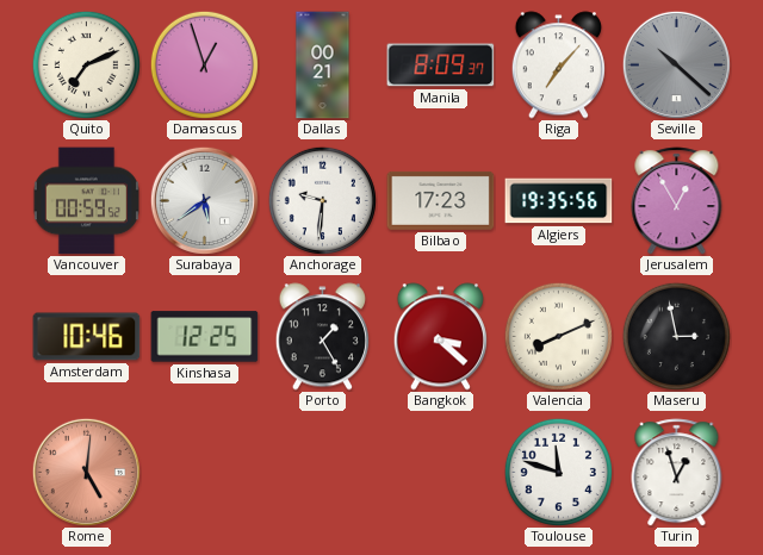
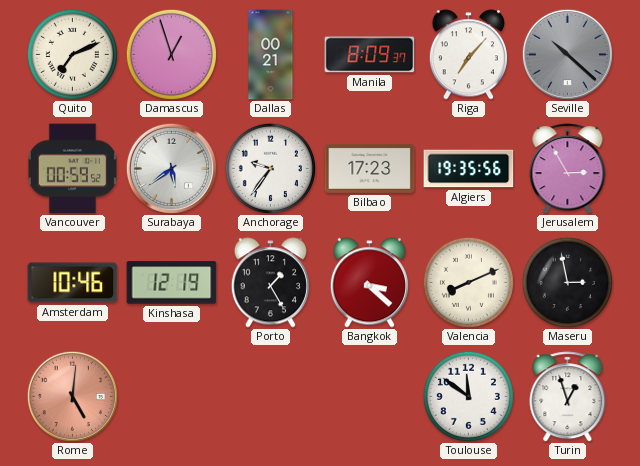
Anchorage: 9:31 -> 9:36 (270, 168)
Jerusalem: 12:55 -> 2:55 (568, 169)
Kinshasa: 12:25 -> 12:19 (172, 283)
Toulouse: 11:48 -> 11:51 (468, 396)
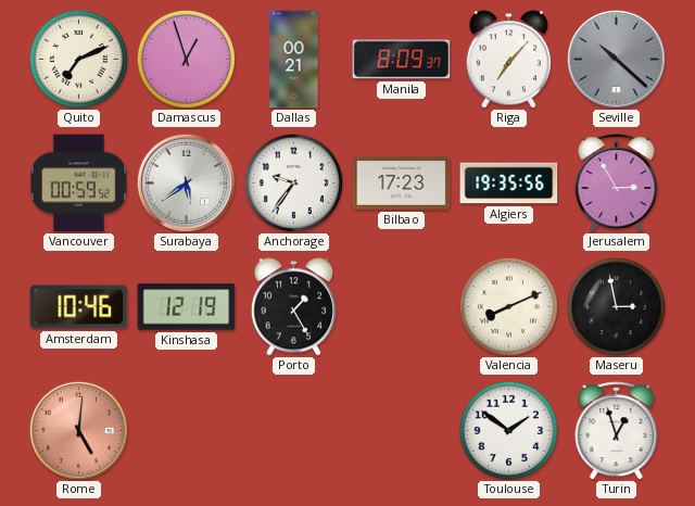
Bangkok: 3:22 -> none (369, 283)
Toulouse: 11:51 -> 1:51 (508, 430)
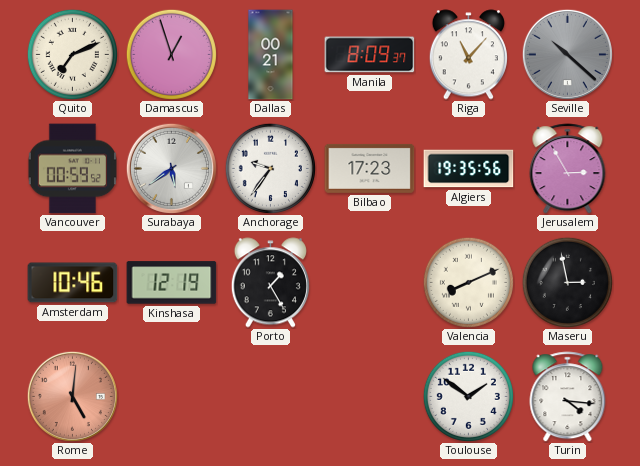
Riga: 7:07 -> 11:07 (468, 55)
Turin: 12:57 -> 4:16 (568, 397)
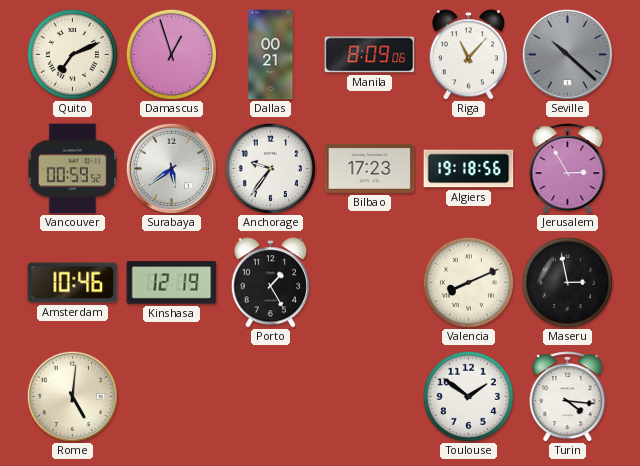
Manila: 8:09:37 -> 8:09:06 (370, 55)
Algiers: 19:35 -> 19:18 (469, 169)
Rome dial: salmon -> cream (72, 396)
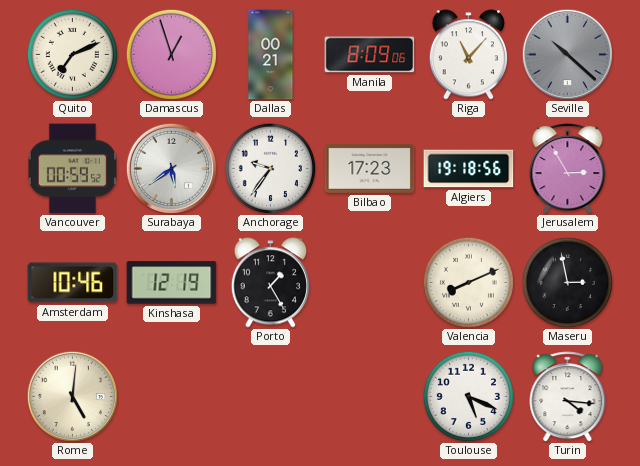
Toulouse: 1:51 -> 5:19 (468, 396)
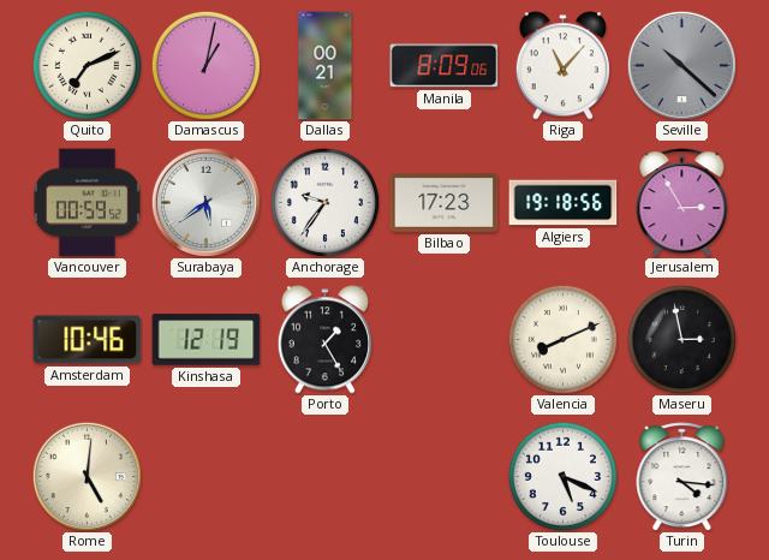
Damascus: 12:57 -> 1:02 (205, 65)
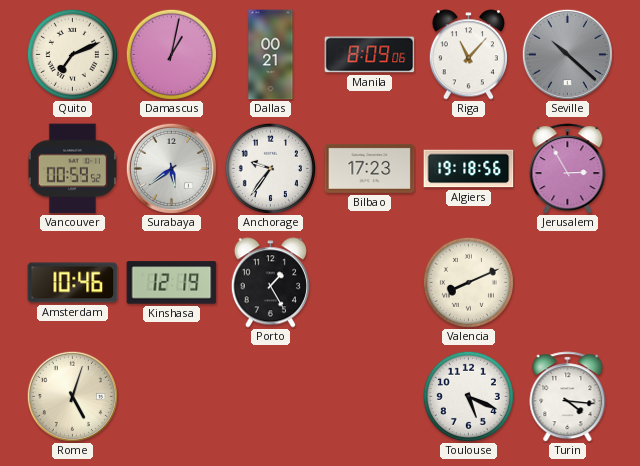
Maseru: 2:58 -> none (681, 339)
Rome: 5:01 -> 5:03 (72, 396)
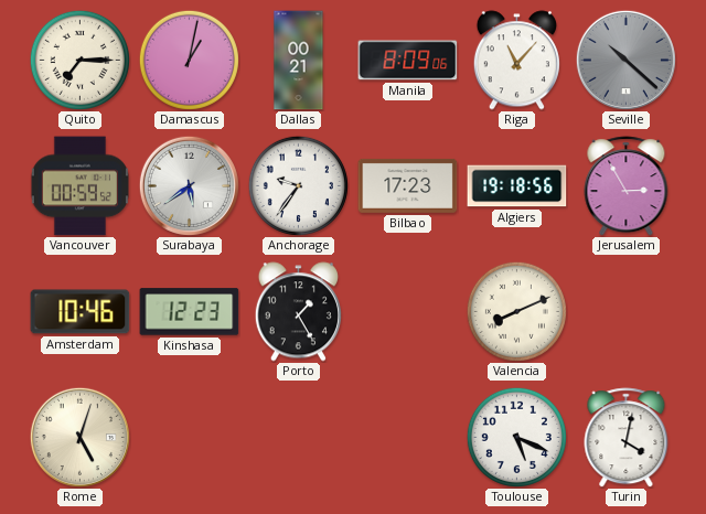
Quito: 7:11 -> 7:15 (79, 60)
Kinshasa: 12:19 -> 12:23 (190, 312)
Turin: 4:16 -> 4:02 (627, 438)
